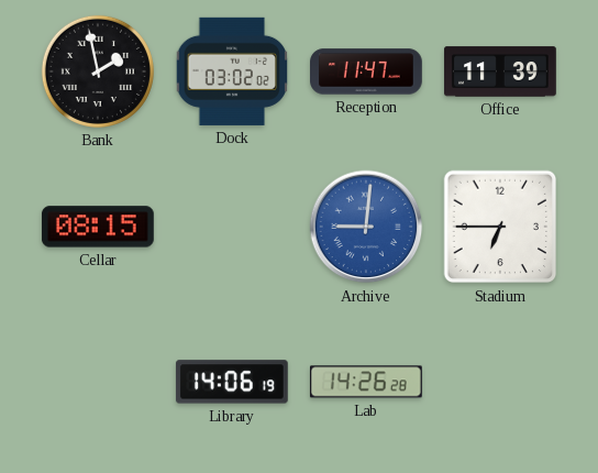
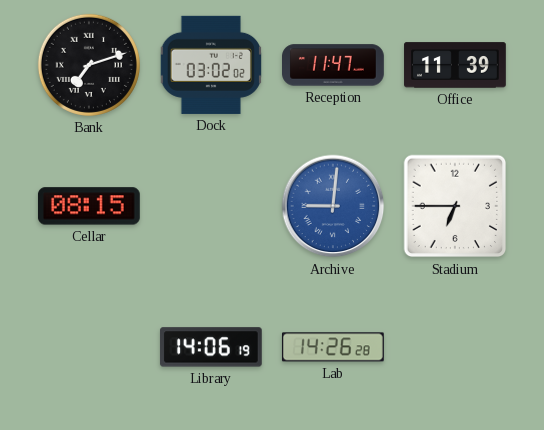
Bank: 1:58 -> 7:12 (89, 65)
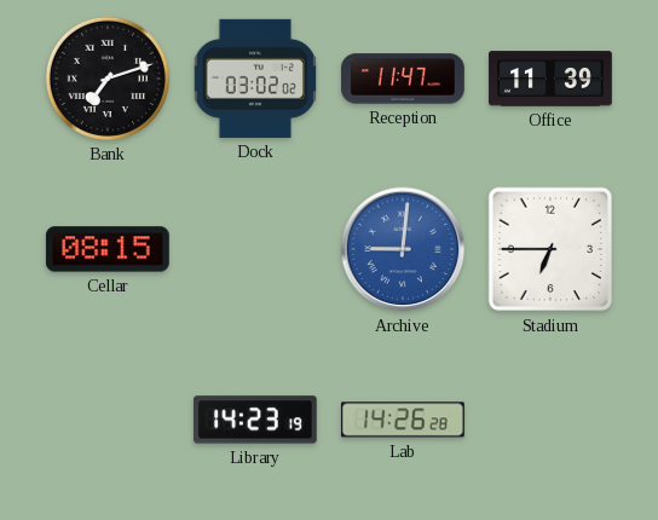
Library: 14:06 -> 14:23 (255, 420)
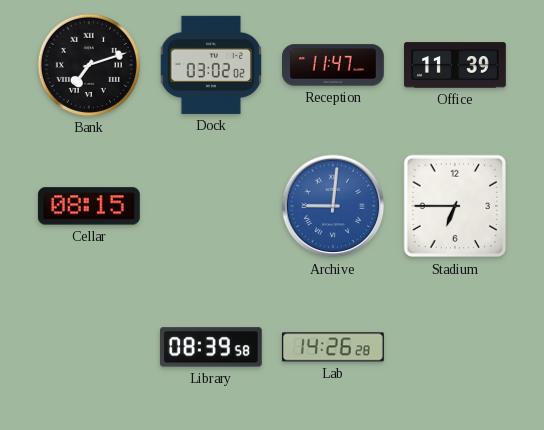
Library: 14:23 -> 08:39 (211, 347)
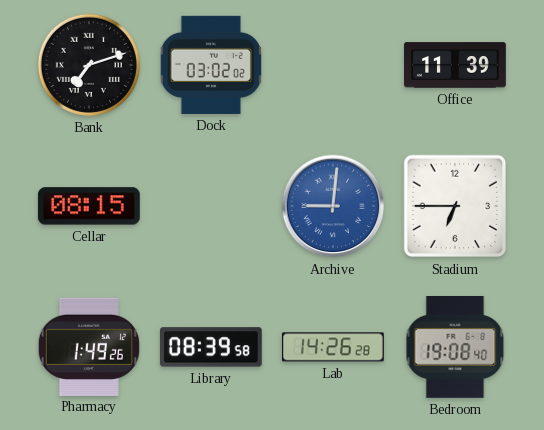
Reception: 11:47 -> none (334, 65)
Pharmacy: none -> 1:49 (89, 346)
Bedroom: none -> 19:08 (455, 348)
